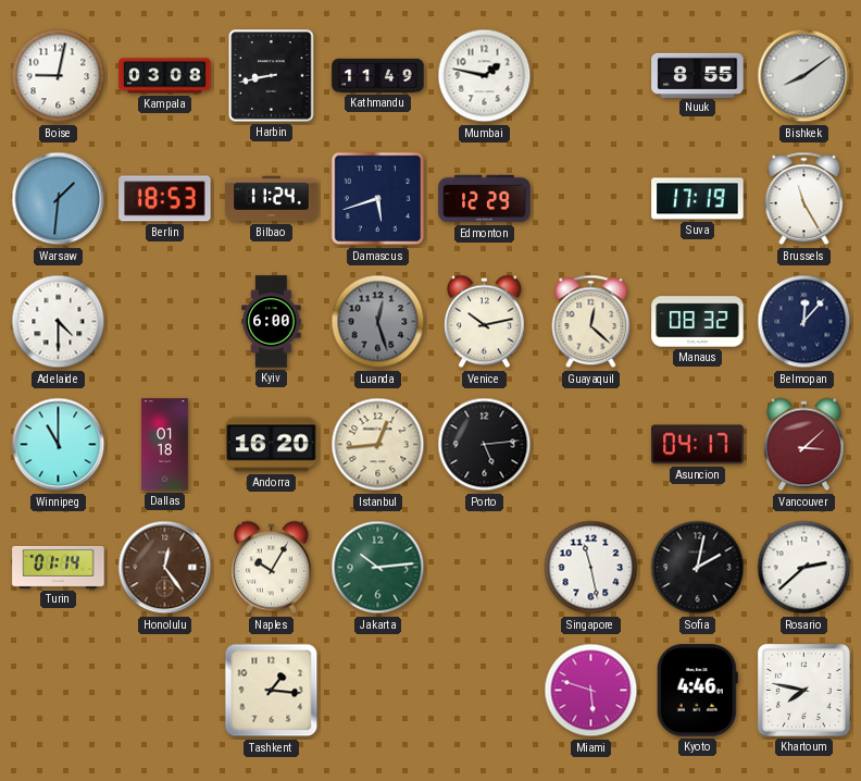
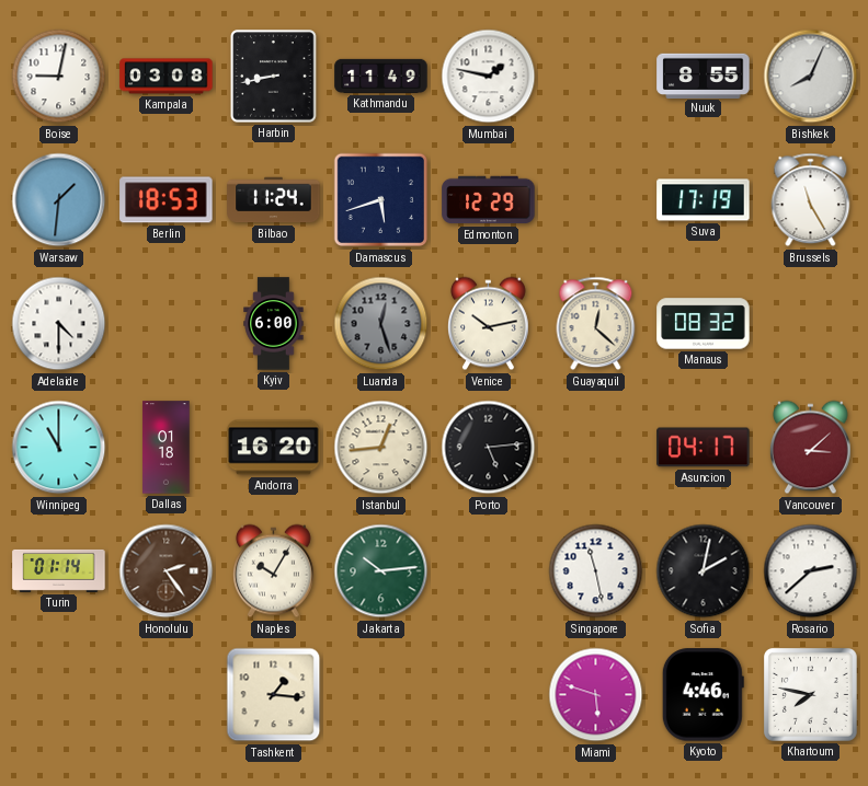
Bishkek: 8:09 -> 8:04 (811, 77)
Belmopan: 12:07 -> none (804, 322)
Honolulu: 12:24 -> 2:24 (167, 571)
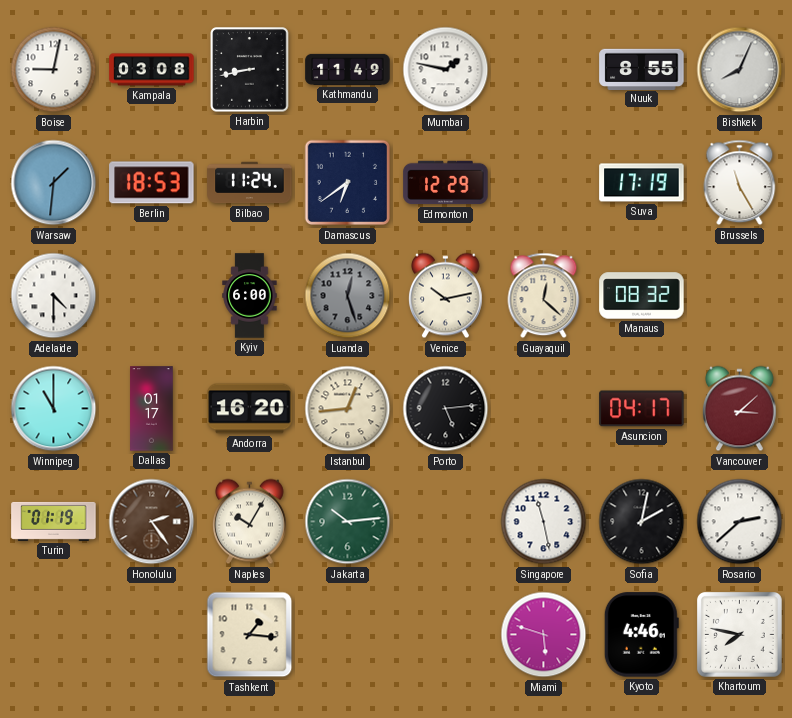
Damascus: 5:42 -> 6:39 (348, 183)
Dallas: 01:18 -> 01:17 (152, 409)
Turin: 01:14 -> 01:19 (54, 521)
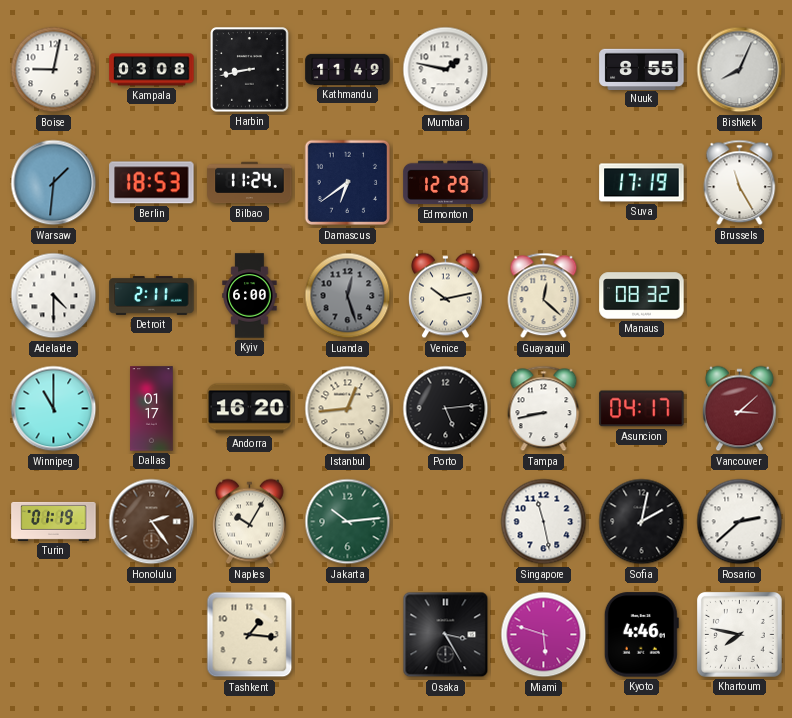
Detroit: none -> 2:11 (152, 296)
Tampa: none -> 8:43 (544, 409)
Osaka: none -> 3:25 (446, 635)
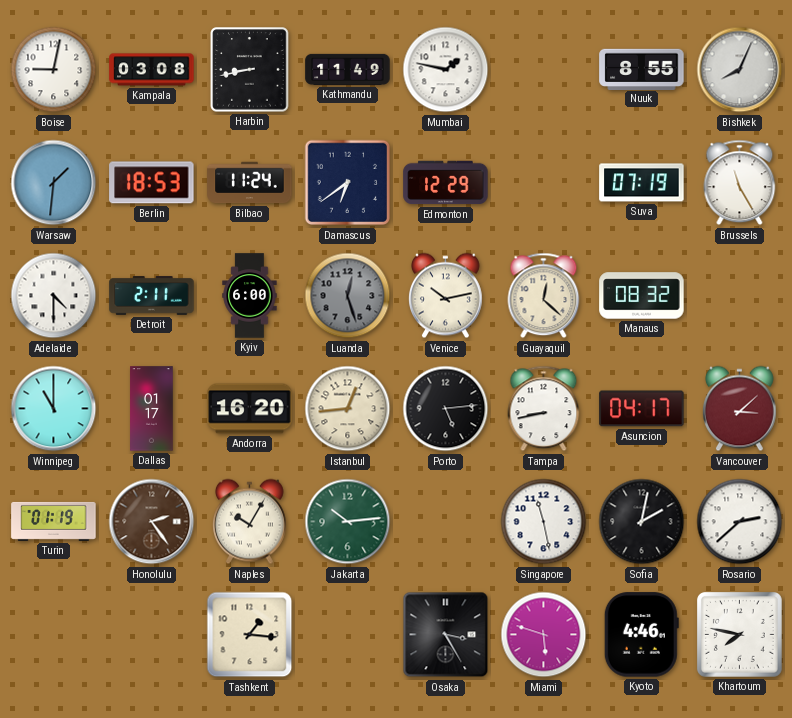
Suva: 17:19 -> 07:19 (642, 183)
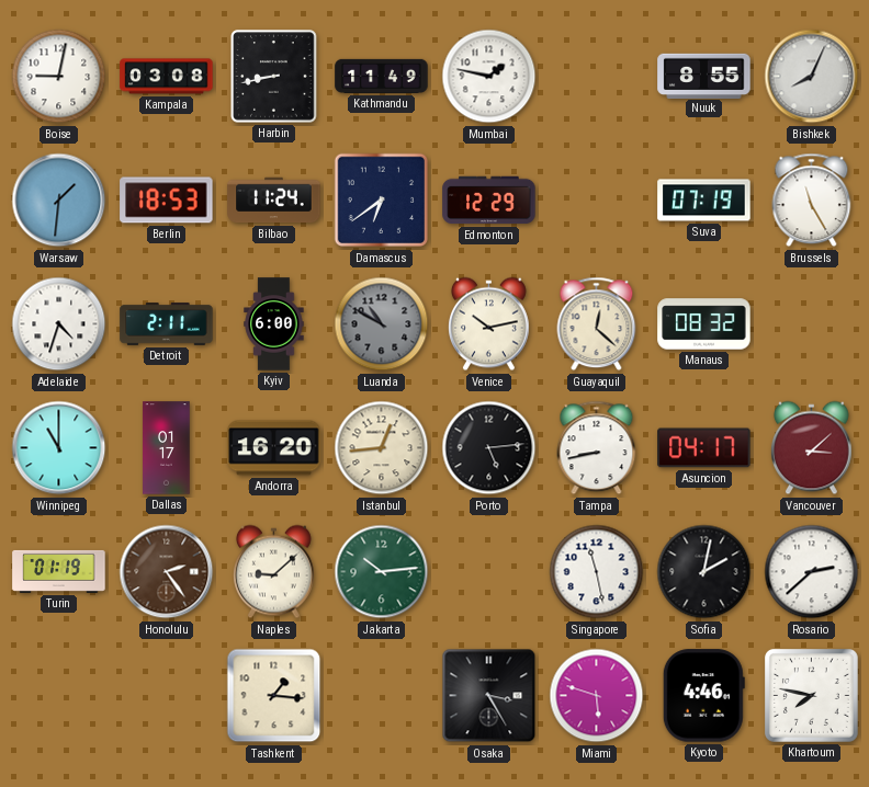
Adelaide: 4:30 -> 4:33 (59, 324)
Luanda: 12:27 -> 10:50 (382, 324)
Naples: 10:05 -> 9:08 (274, 572)
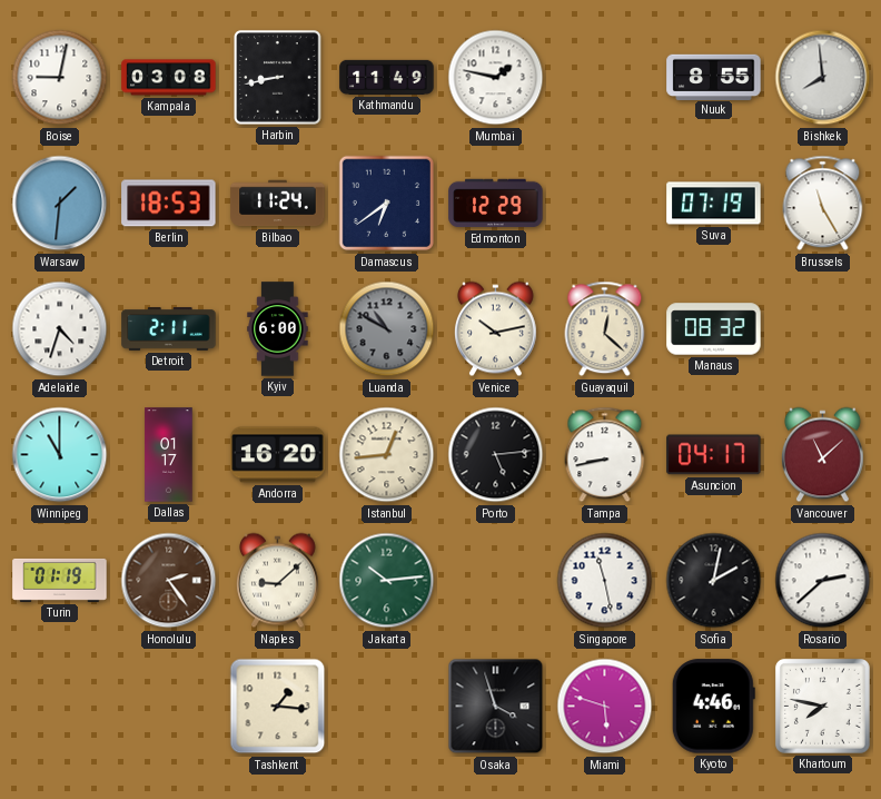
Bishkek: 8:04 -> 7:59 (823, 78)
Vancouver: 3:08 -> 11:08 (823, 455)
Osaka: 3:25 -> 3:57 (496, 707)
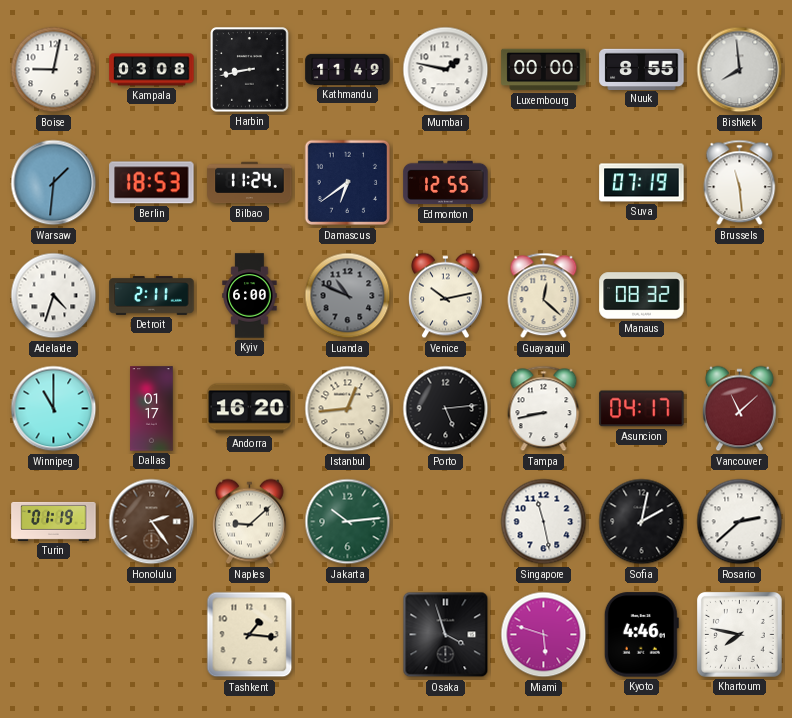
Luxembourg: none -> 00:00 (544, 70)
Edmonton: 12:29 -> 12:55 (446, 183)
Brussels: 11:25 -> 11:29 (740, 183)
Luanda: 10:50 -> 10:49 (348, 296)
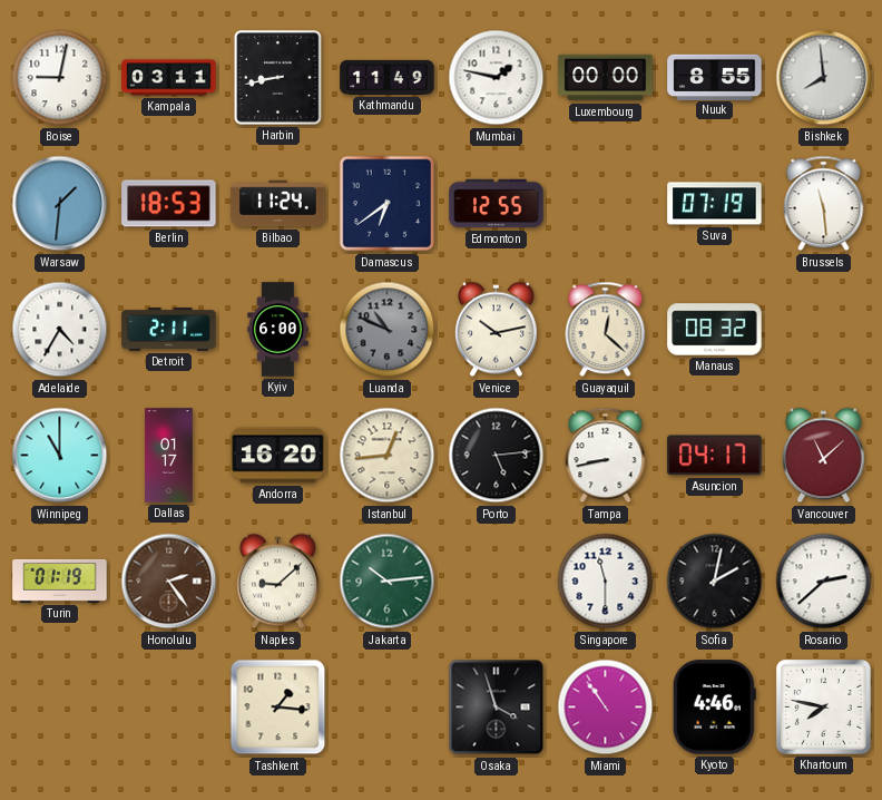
Kampala: 03:08 -> 03:11 (169, 78)
Adelaide: 4:33 -> 4:35 (60, 330)
Singapore: 11:28 -> 11:30 (606, 582)
Miami: 5:48 -> 10:54 (606, 708)
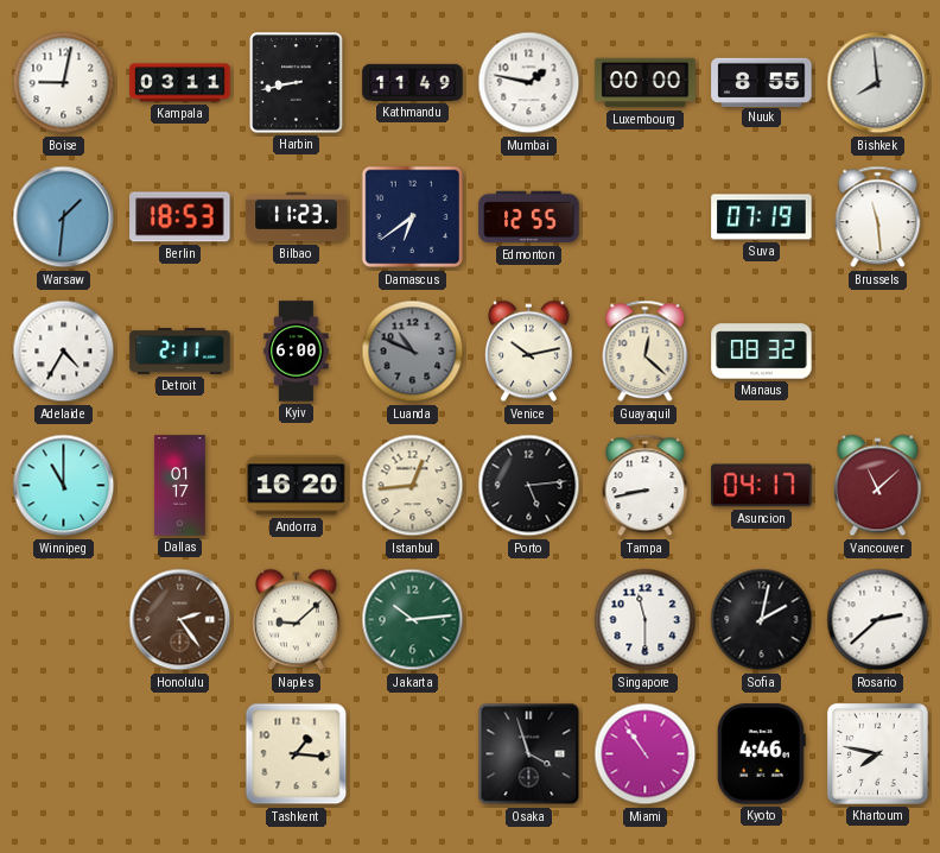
Bilbao: 11:24 -> 11:23 (297, 217)
Turin: 01:19 -> none (60, 581)
